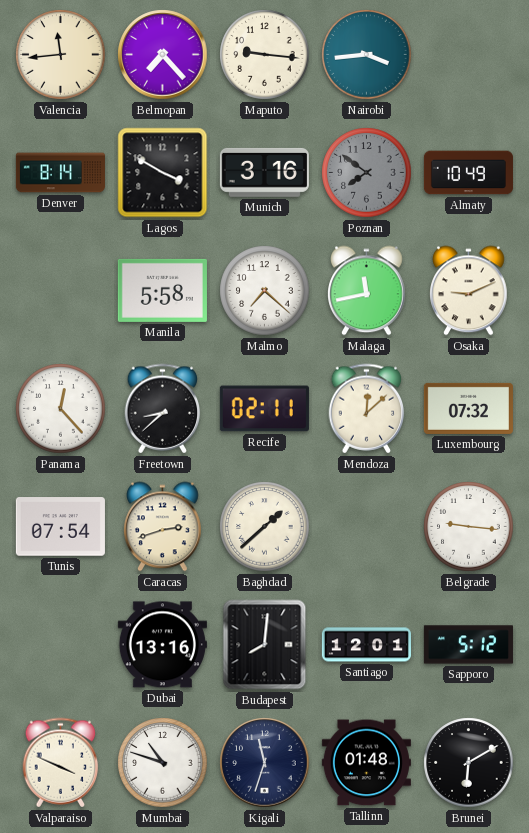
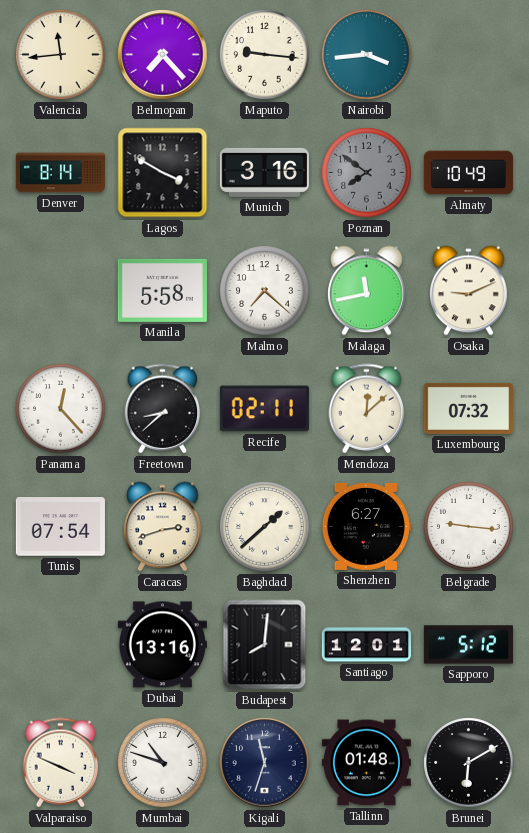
Shenzhen: none -> 6:27 (366, 526)
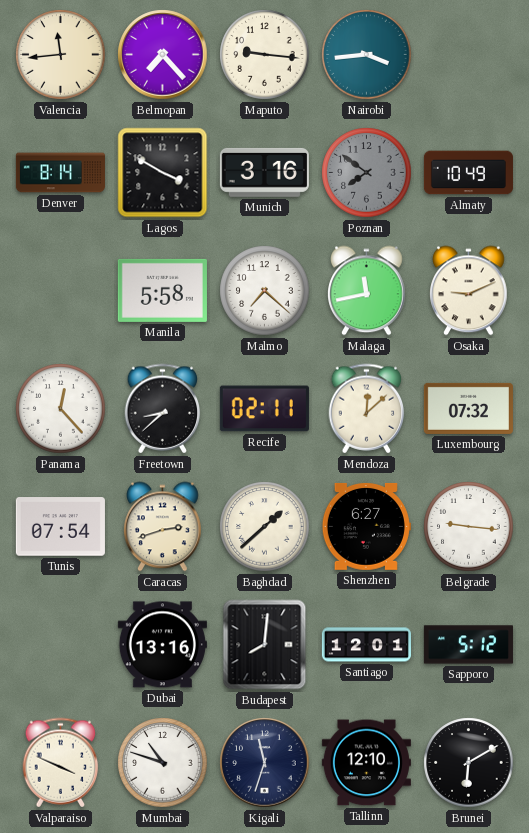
Tallinn: 01:48 -> 12:10 (366, 763)
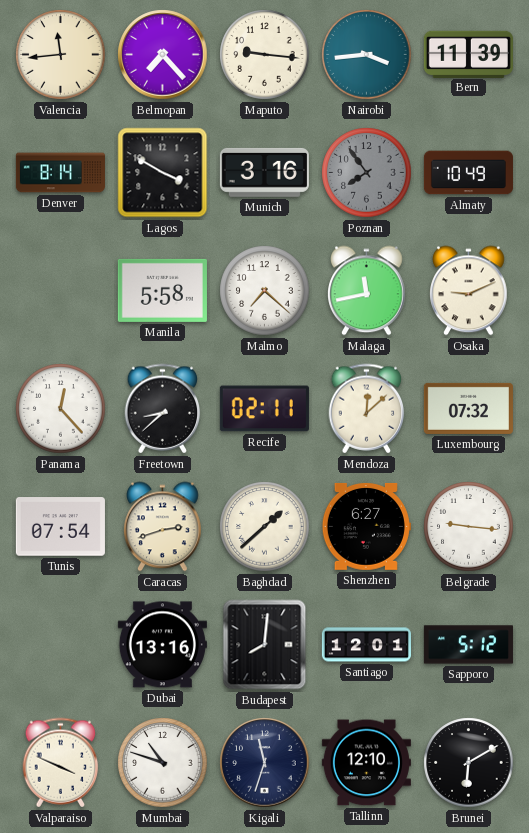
Bern: none -> 11:39 (468, 54)
Poznan: 7:51 -> 7:54 (367, 173)
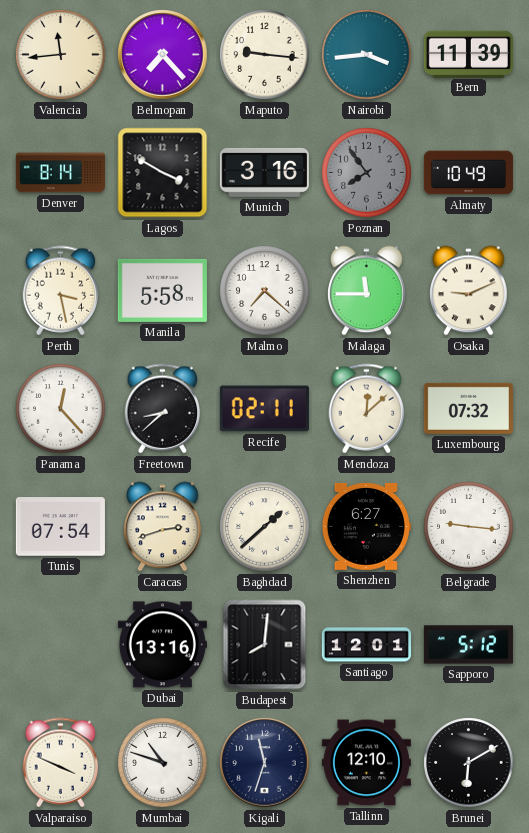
Perth: none -> 3:28 (61, 291)
Malaga: 11:43 -> 11:45 (367, 291)
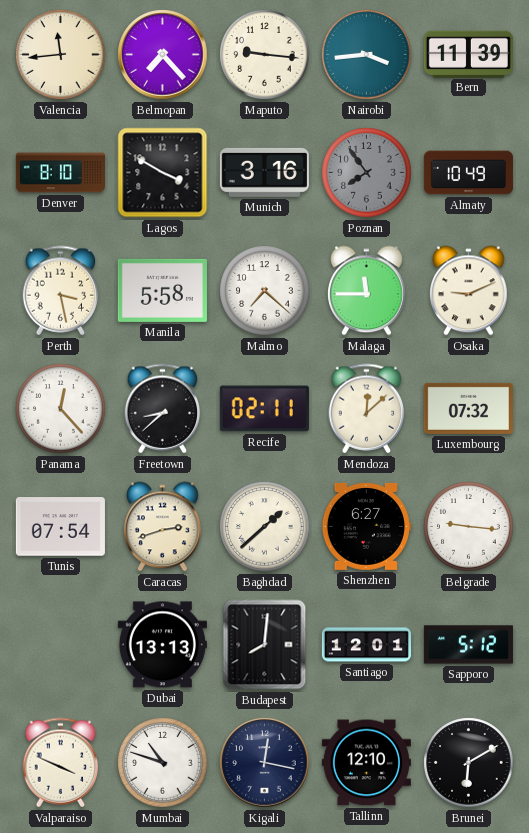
Denver: 8:14 -> 8:10 (60, 173)
Dubai: 13:16 -> 13:13 (162, 645)
Kigali: 11:33 -> 12:17 (265, 763)
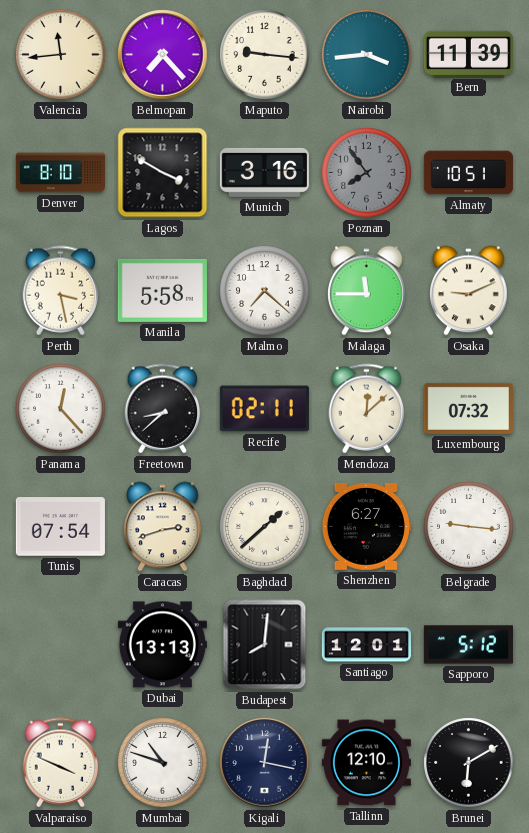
Almaty: 10:49 -> 10:51 (468, 173)
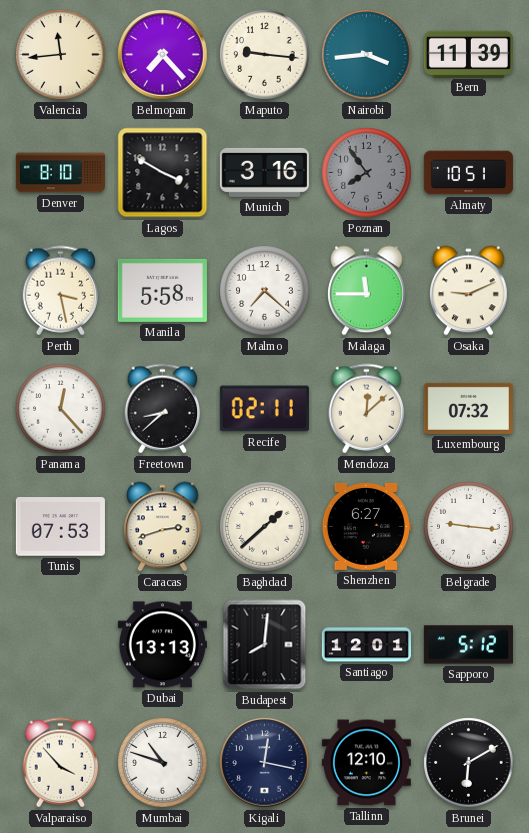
Tunis: 07:54 -> 07:53 (60, 527)
Valparaiso: 3:49 -> 3:53 (61, 763)
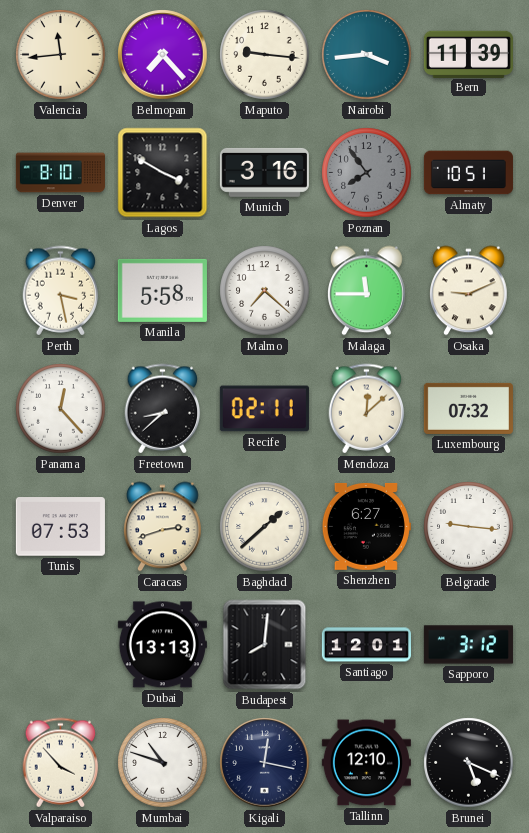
Sapporo: 5:12 -> 3:12 (468, 645)
Brunei: 6:10 -> 5:19 (469, 763)
